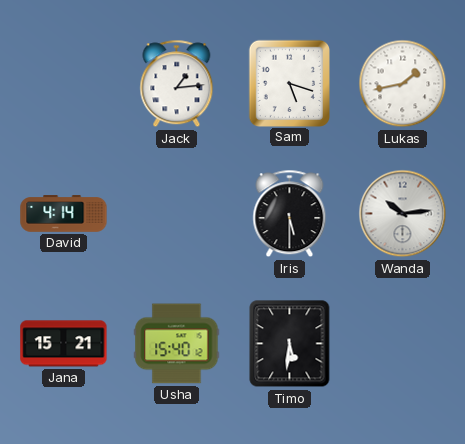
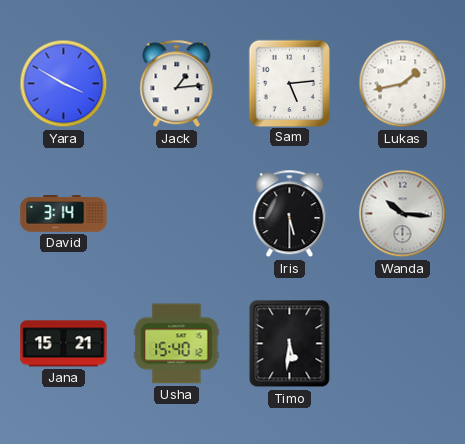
Yara: none -> 3:50 (64, 84)
Sam: 5:18 -> 5:14 (289, 83)
David: 4:14 -> 3:14 (64, 214)
Wanda: 10:14 -> 10:16 (403, 214)
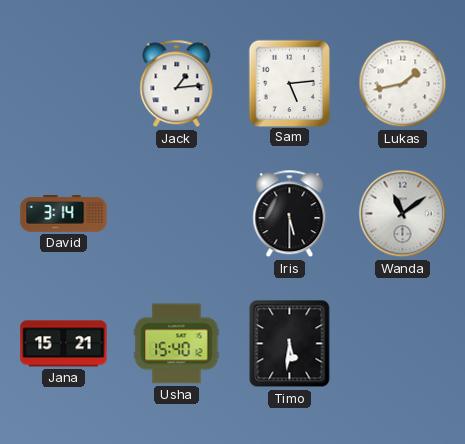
Yara: 3:50 -> none (64, 84)
Wanda: 10:16 -> 11:09 (403, 214)
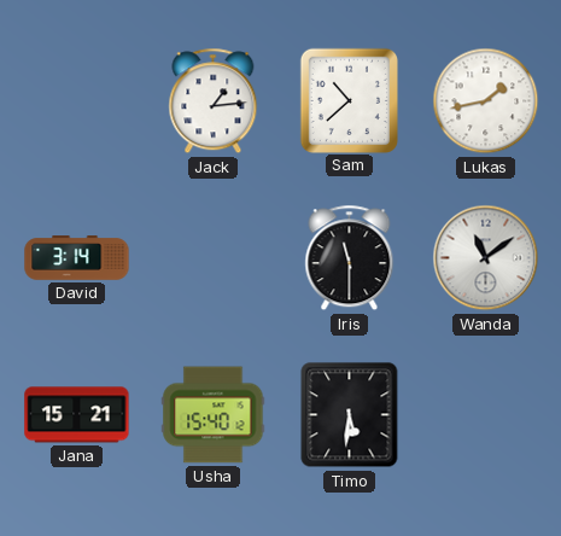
Sam: 5:14 -> 10:38 (349, 100)
Iris: 5:30 -> 11:30 (350, 258)
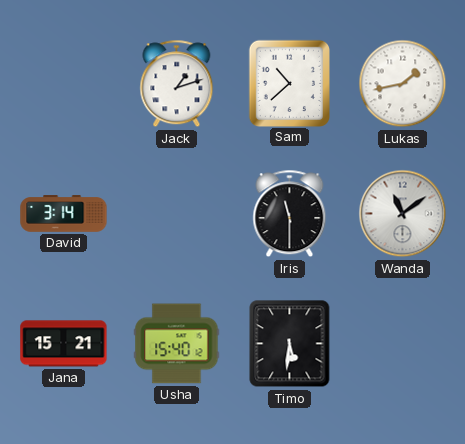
Jack: 1:14 -> 1:12 (177, 84)
